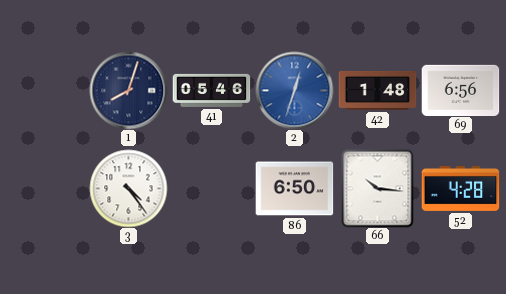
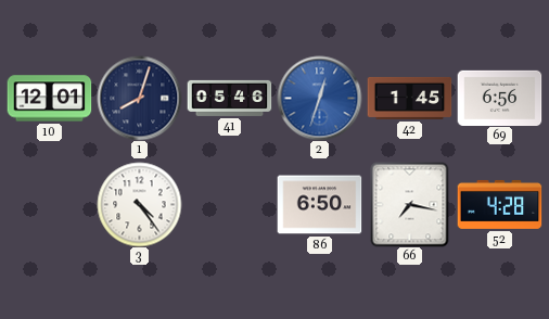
10: none -> 12:01 (49, 99)
42: 1:48 -> 1:45 (409, 98)
66: 10:16 -> 7:17 (410, 204)
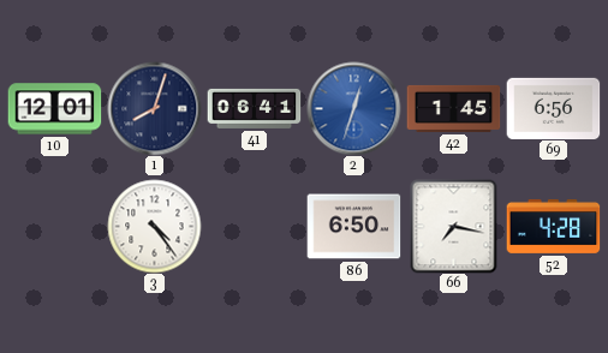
41: 05:46 -> 06:41 (254, 108)
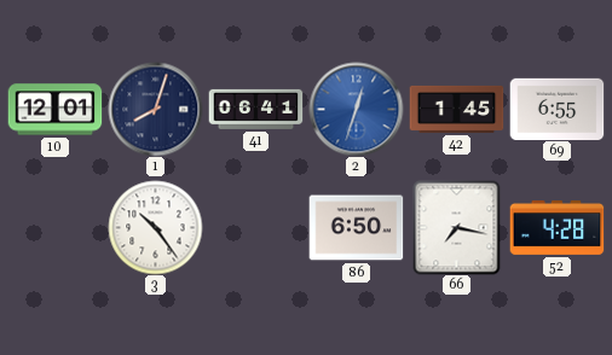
69: 6:56 -> 6:55 (556, 109)
3: 4:24 -> 10:24 (155, 227)
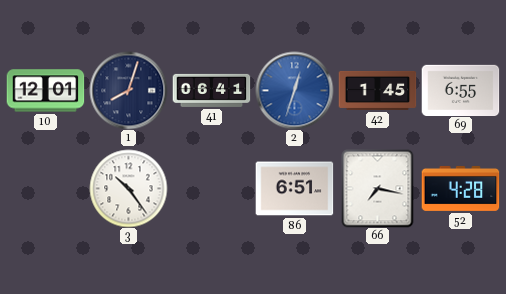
86: 6:50 -> 6:51 (294, 189)
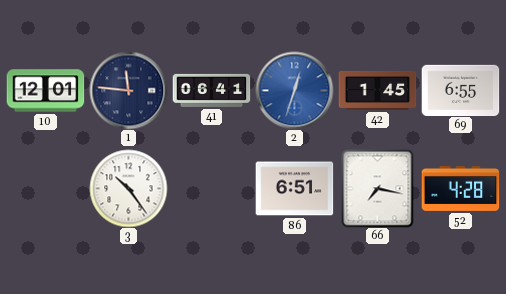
1: 8:03 -> 11:46 (128, 90)
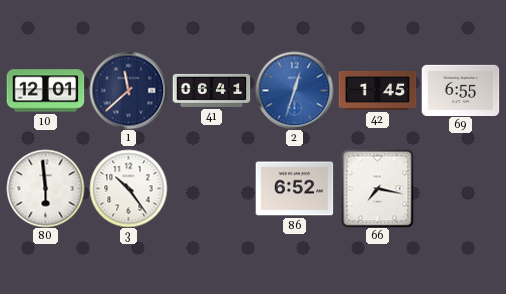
1: 11:46 -> 11:38 (128, 90)
80: none -> 5:59 (45, 188)
86: 6:51 -> 6:52 (294, 189)
52: 4:28 -> none (460, 188)
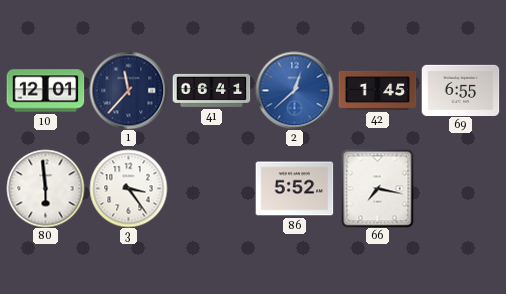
1: 11:38 -> 11:37 (128, 90)
2: 12:33 -> 12:38 (294, 90)
3: 10:24 -> 3:24 (128, 188)
86: 6:52 -> 5:52 (294, 189)
